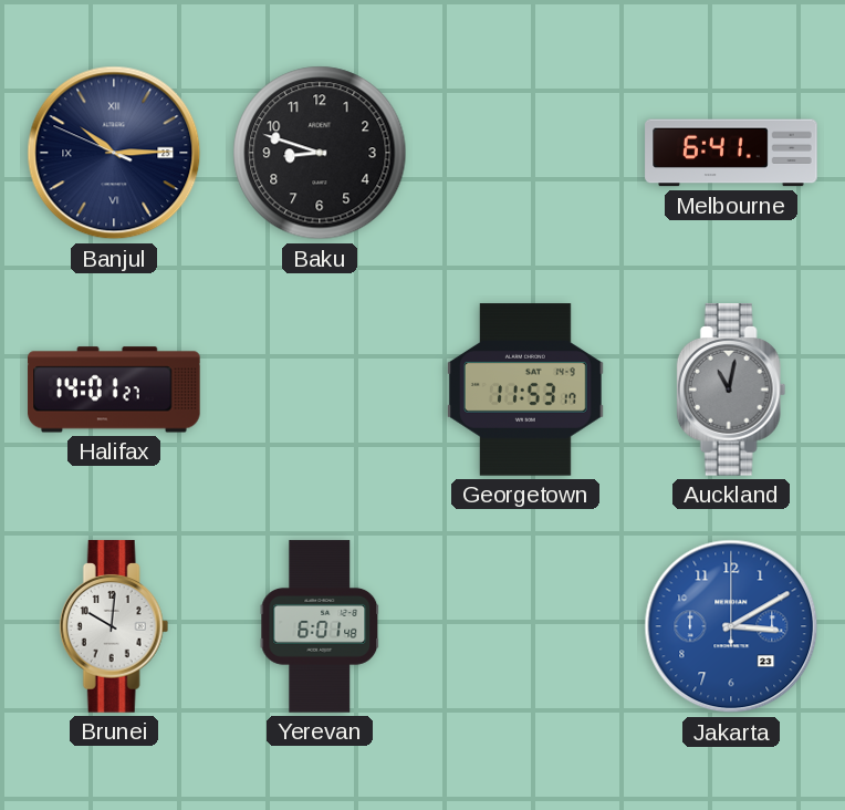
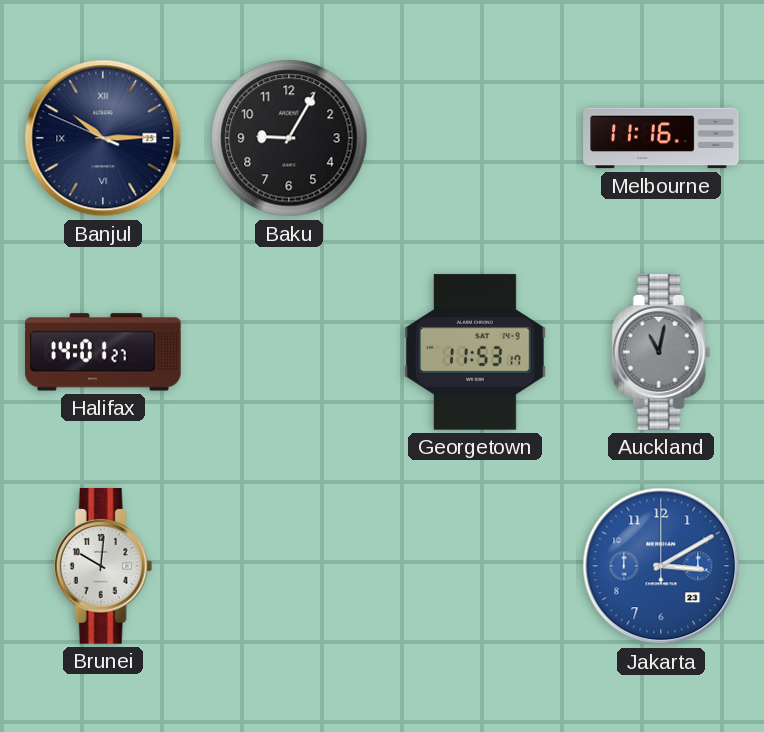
Baku: 8:48 -> 9:05 (289, 138)
Melbourne: 6:41 -> 11:16 (661, 138)
Yerevan: 6:01 -> none (320, 626)
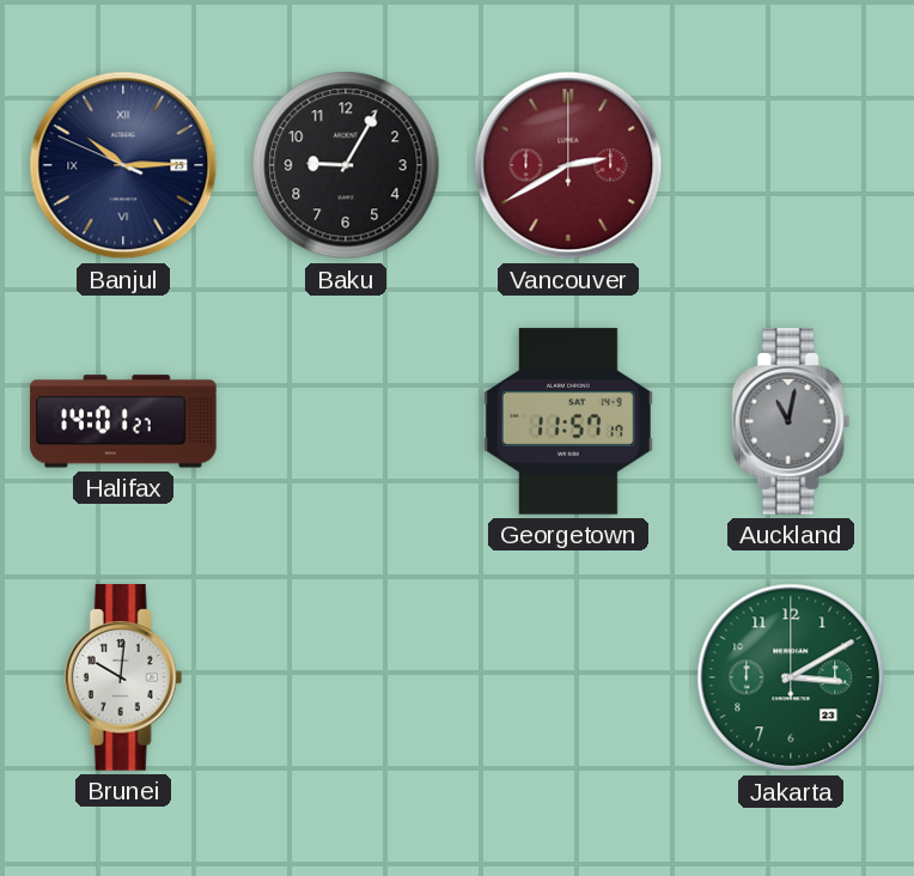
Vancouver: none -> 2:40 (568, 165)
Melbourne: 11:16 -> none (661, 138)
Georgetown: 11:53 -> 11:57 (568, 421)
Jakarta dial: blue -> green (791, 677)
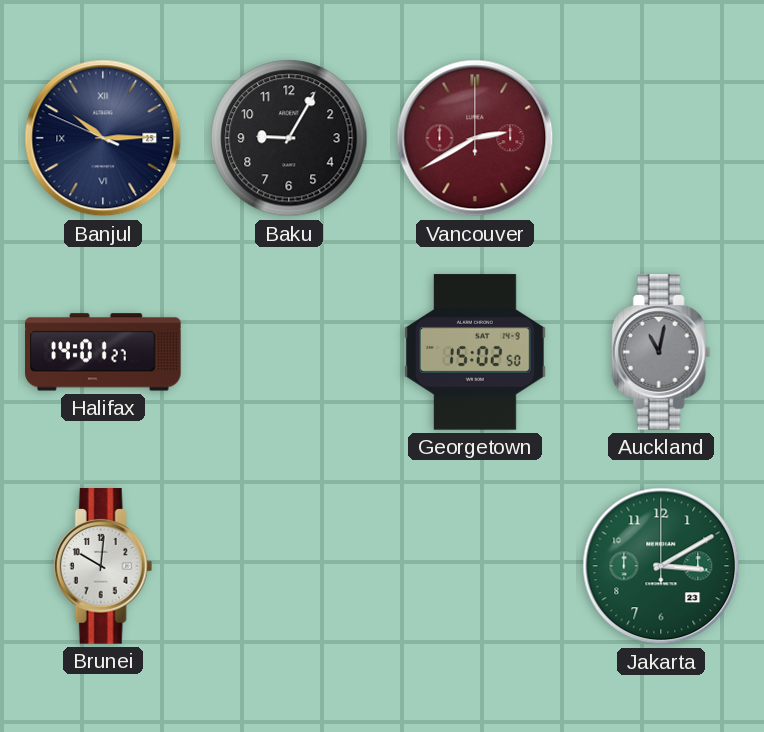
Georgetown: 11:57 -> 15:02 (475, 352)
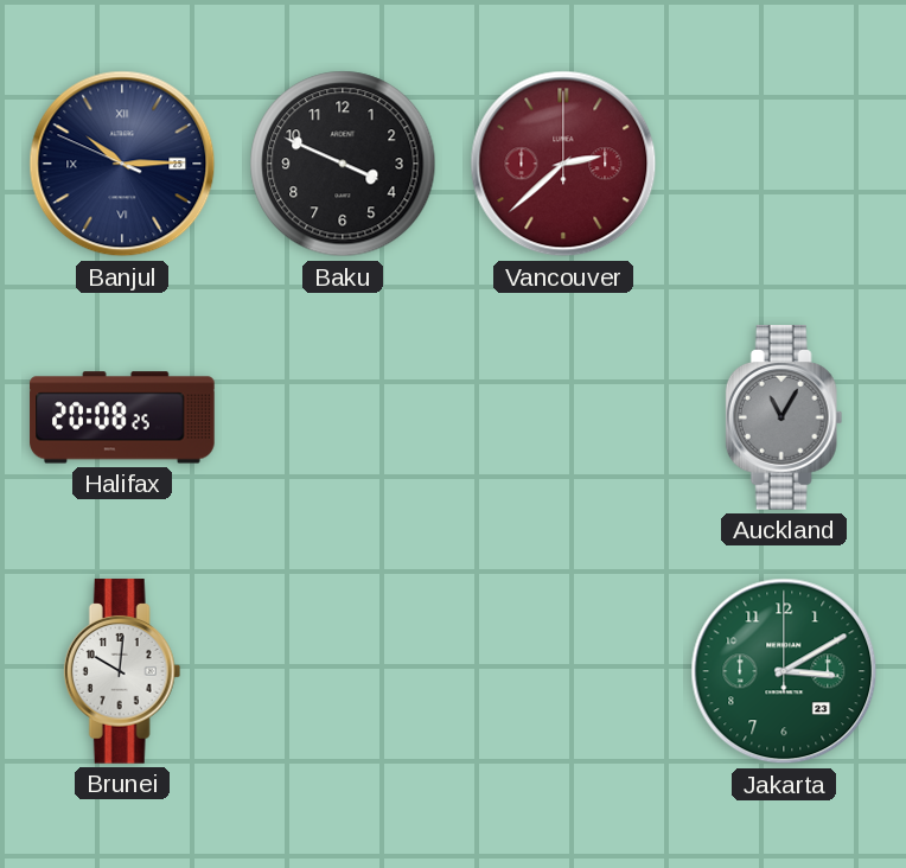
Baku: 9:05 -> 3:49 (343, 164)
Vancouver: 2:40 -> 2:38 (563, 164)
Halifax: 14:01 -> 20:08 (122, 417)
Georgetown: 15:02 -> none (475, 352)
Auckland: 11:02 -> 11:05 (784, 417)
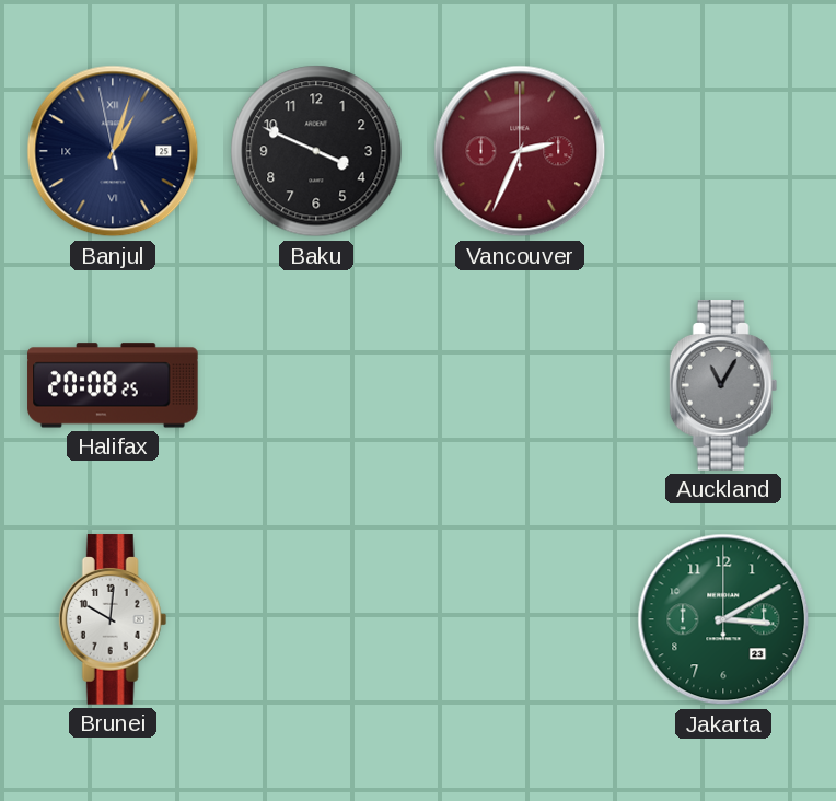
Banjul: 10:14 -> 1:02 (113, 151)
Vancouver: 2:38 -> 2:34 (520, 151)
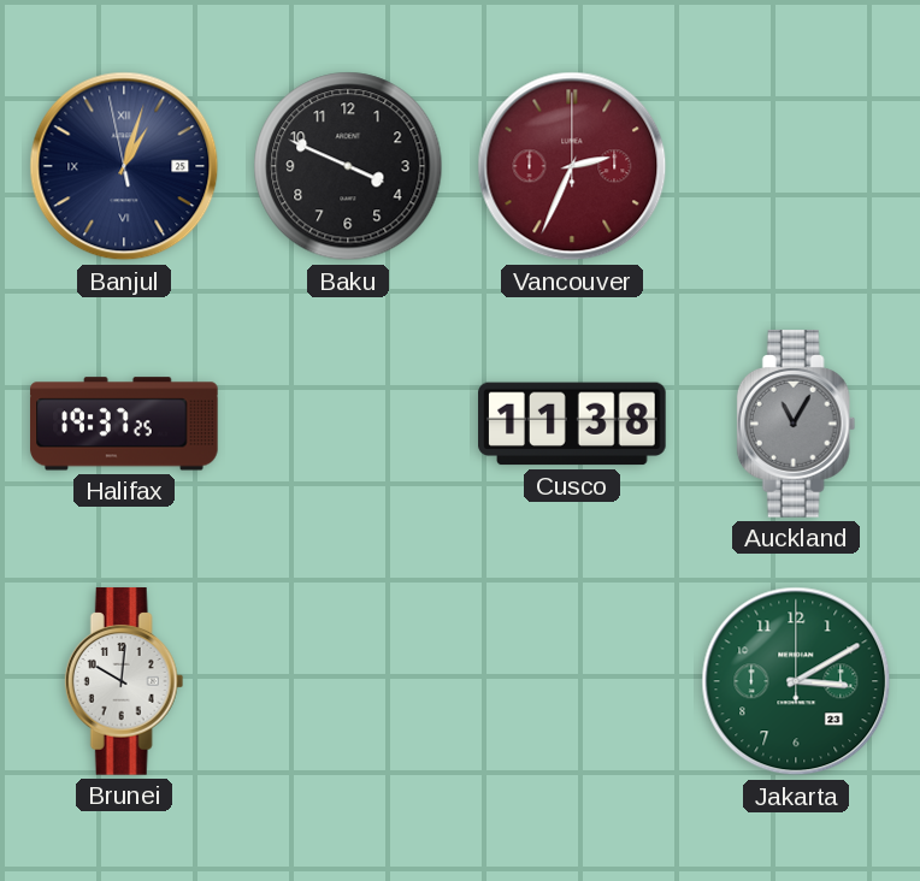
Halifax: 20:08 -> 19:37 (124, 424)
Cusco: none -> 11:38 (572, 424)
